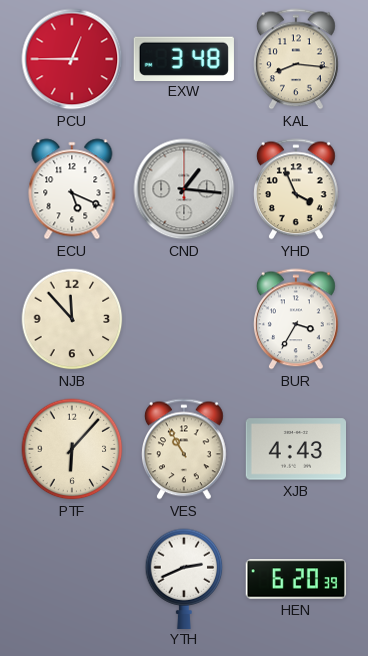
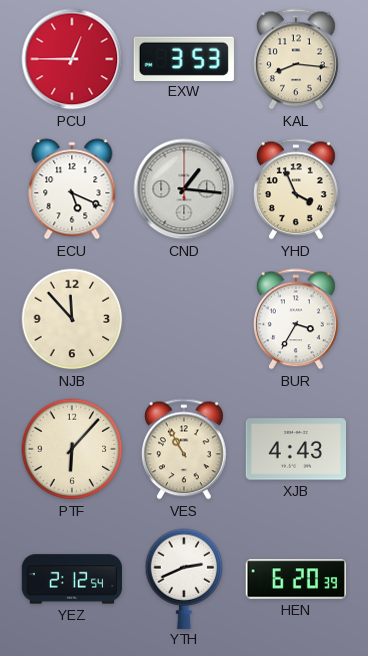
EXW: 3:48 -> 3:53 (184, 58)
YEZ: none -> 2:12 (71, 579)
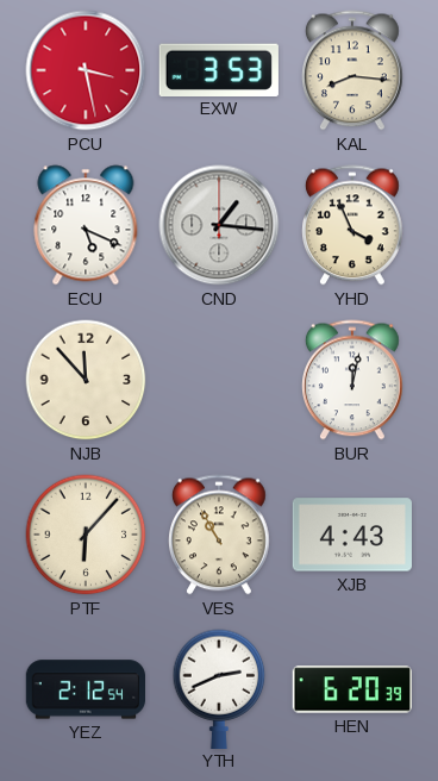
PCU: 12:45 -> 3:28 (86, 70)
BUR: 3:35 -> 12:02 (353, 380)
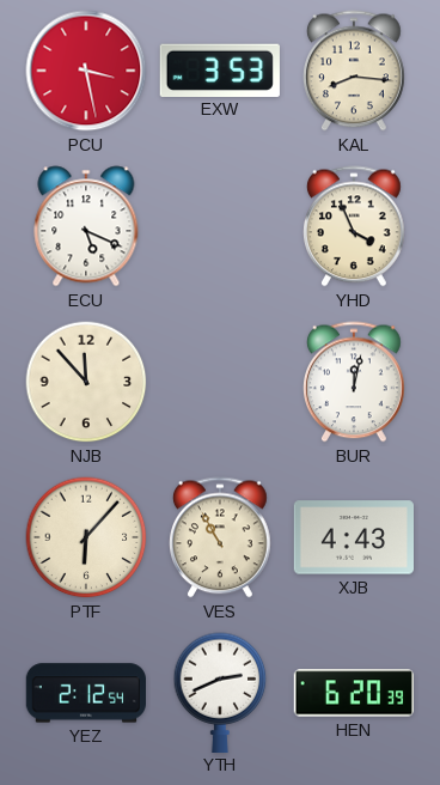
CND: 1:16 -> none (219, 225)
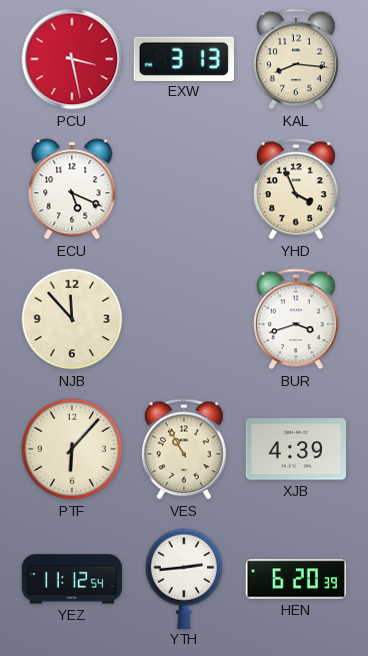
EXW: 3:53 -> 3:13 (184, 58)
BUR: 12:02 -> 3:42 (297, 319)
XJB: 4:43 -> 4:39 (295, 449)
YEZ: 2:12 -> 11:12 (71, 579)
YTH: 2:41 -> 2:44 (184, 578)
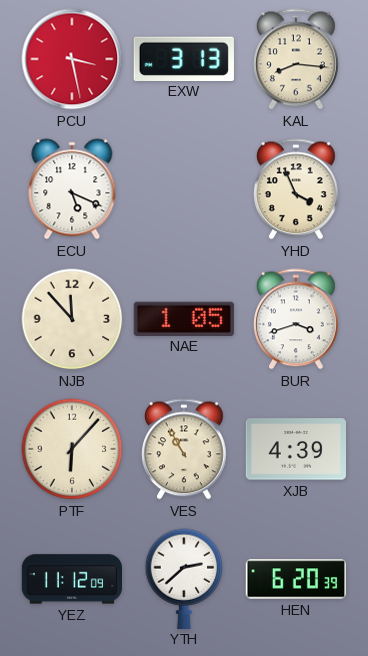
NAE: none -> 1:05 (183, 318)
YEZ: 11:12:54 -> 11:12:09 (71, 579)
YTH: 2:44 -> 2:38 (184, 578)
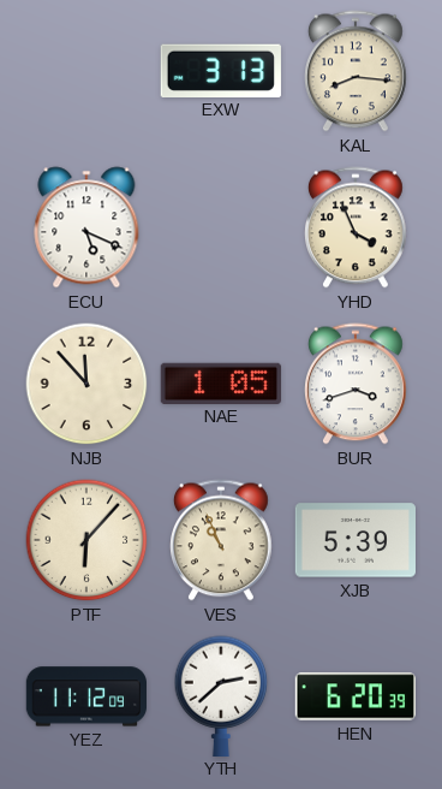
PCU: 3:28 -> none (72, 59)
VES: 10:55 -> 10:56 (222, 540)
XJB: 4:39 -> 5:39 (354, 540)
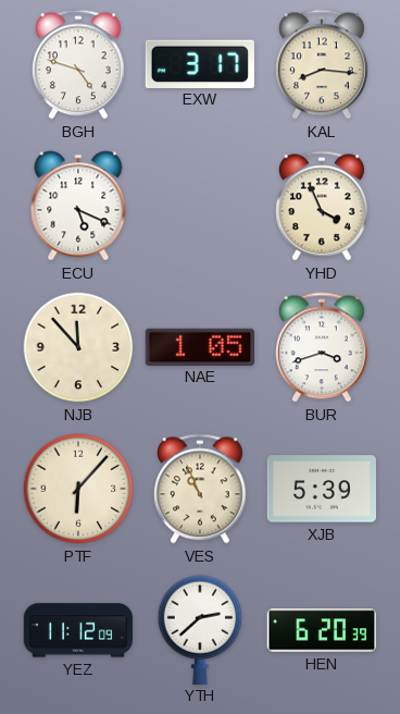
BGH: none -> 4:48 (79, 64)
EXW: 3:13 -> 3:17 (200, 63)
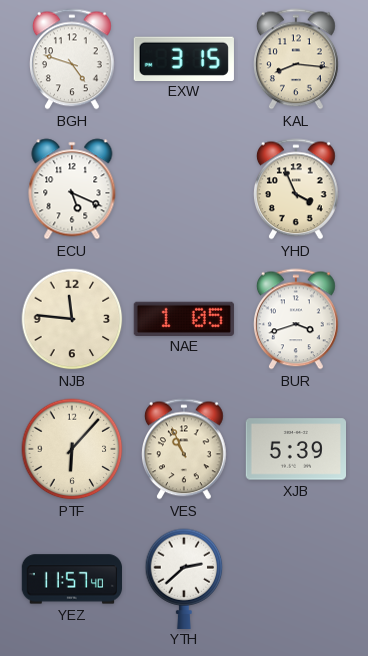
EXW: 3:17 -> 3:15 (184, 58)
NJB: 11:53 -> 11:46 (72, 319)
YEZ: 11:12 -> 11:57 (71, 579)
HEN: 6:20 -> none (321, 630)
